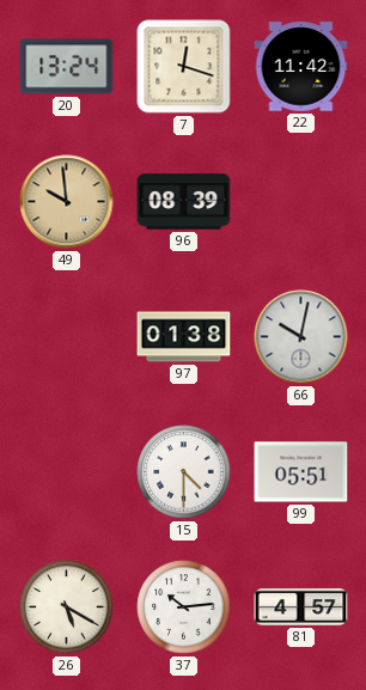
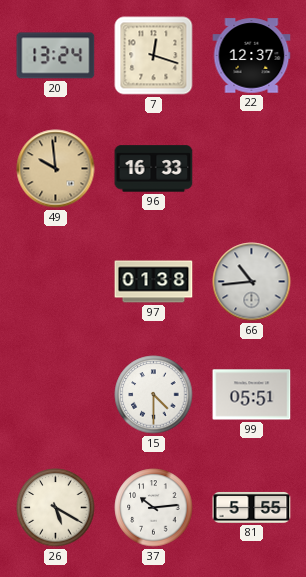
22: 11:42 -> 12:37 (252, 56)
96: 08:39 -> 16:33 (154, 169)
66: 10:02 -> 10:44 (252, 282)
81: 4:57 -> 5:55 (252, 507)
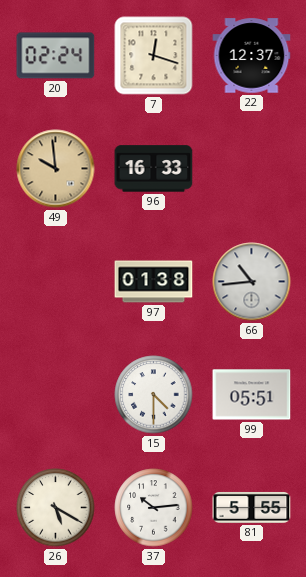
20: 13:24 -> 02:24 (56, 56)
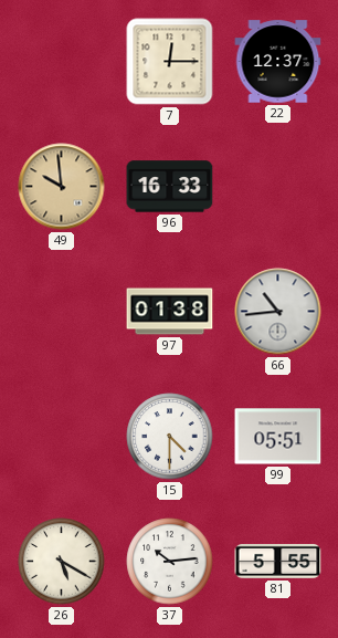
20: 02:24 -> none (56, 56)
7: 12:18 -> 12:15 (170, 62)
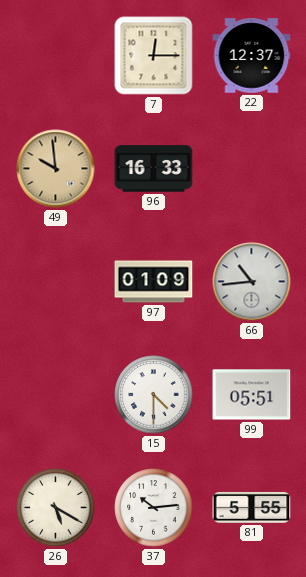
97: 01:38 -> 01:09 (154, 282)
